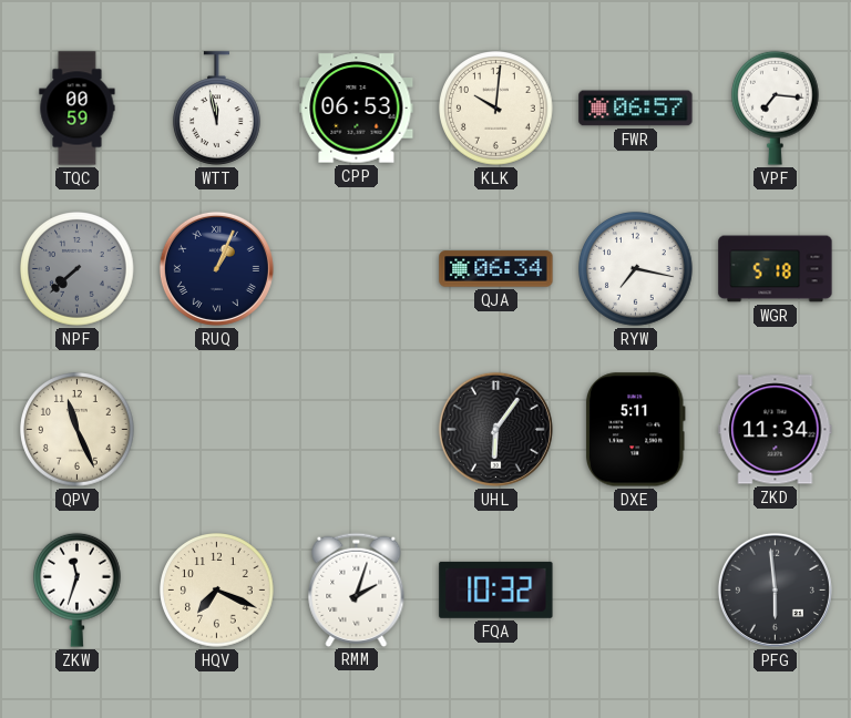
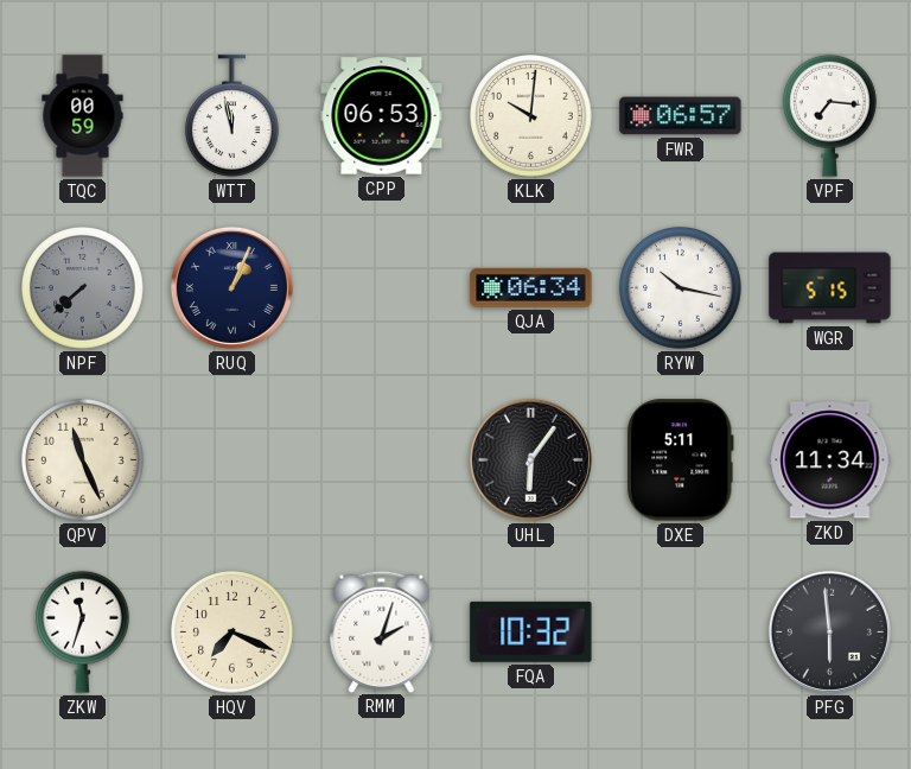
RYW: 7:17 -> 10:17 (681, 288)
WGR: 5:18 -> 5:15 (830, 288)
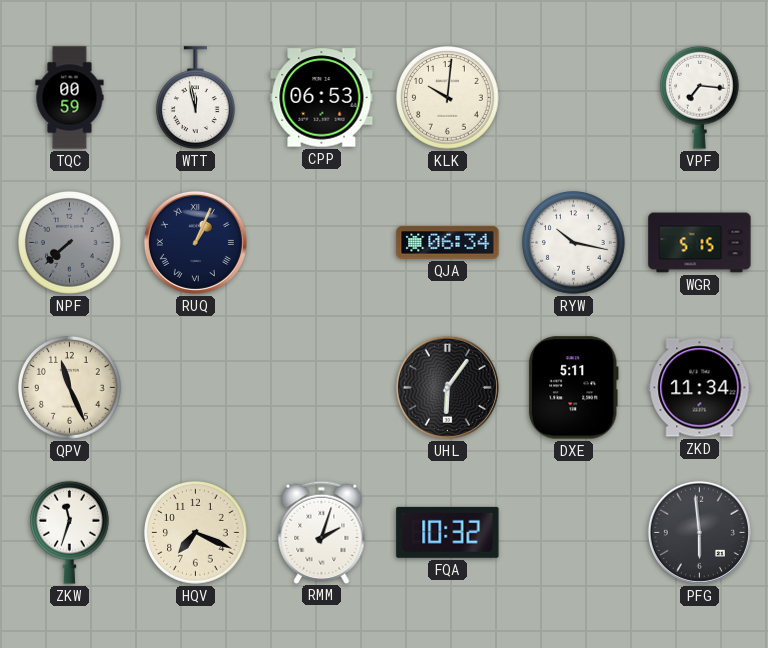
FWR: 06:57 -> none (681, 116)
